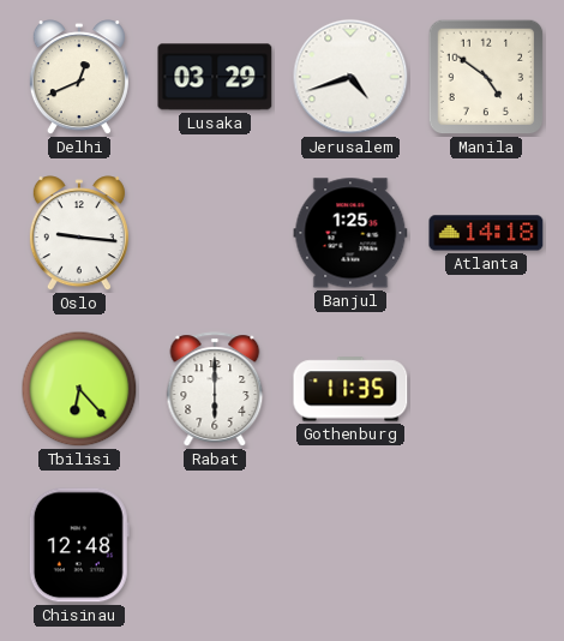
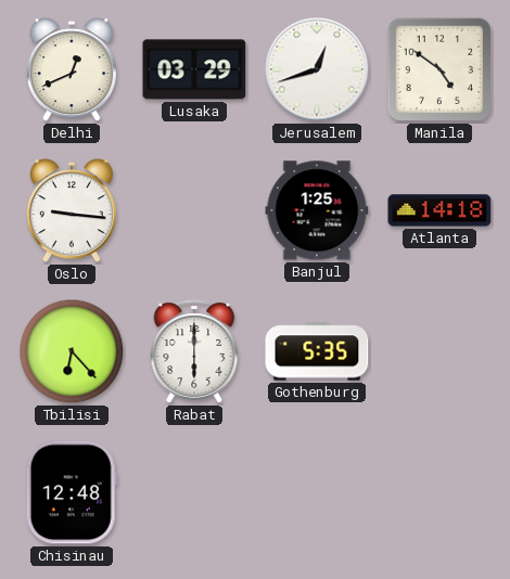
Jerusalem: 4:42 -> 12:42 (317, 69)
Gothenburg: 11:35 -> 5:35 (317, 351)
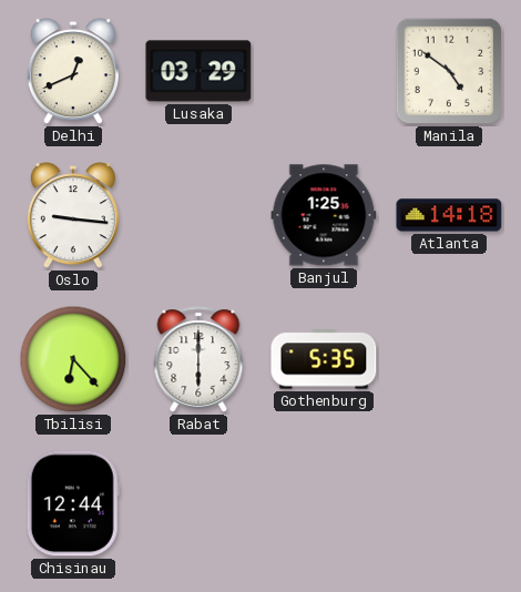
Jerusalem: 12:42 -> none (317, 69)
Chisinau: 12:48 -> 12:44 (73, 503)
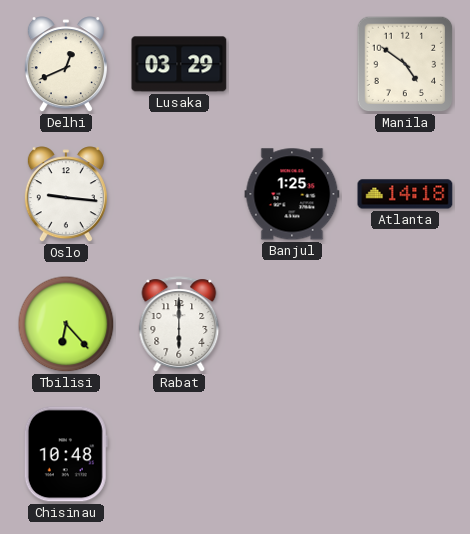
Gothenburg: 5:35 -> none (324, 359)
Chisinau: 12:44 -> 10:48 (66, 454)
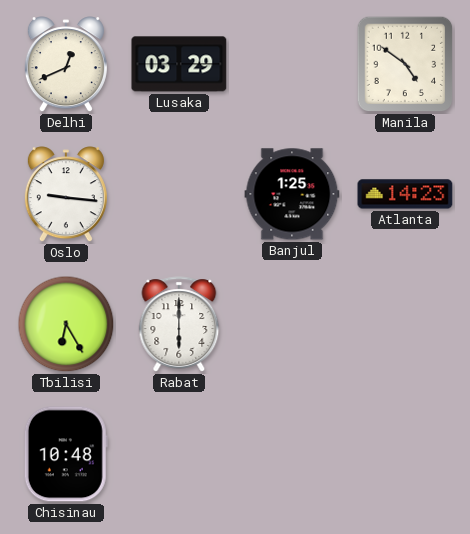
Atlanta: 14:18 -> 14:23 (405, 194)
Tbilisi: 6:23 -> 6:25 (66, 324)
